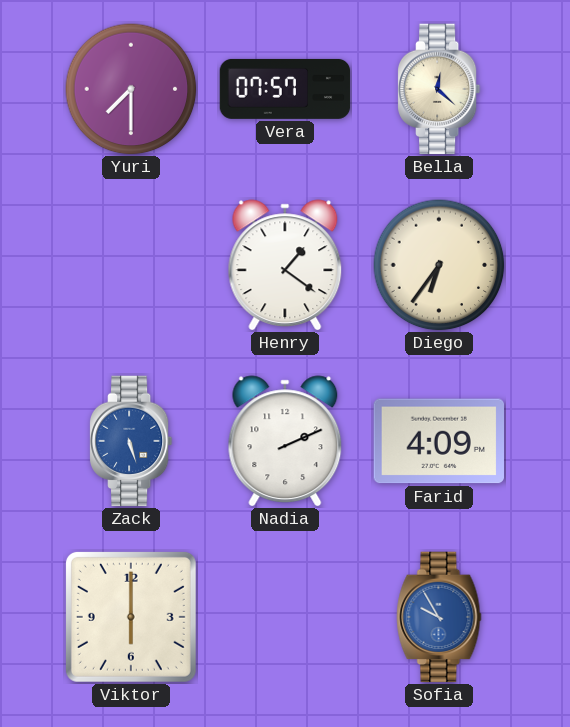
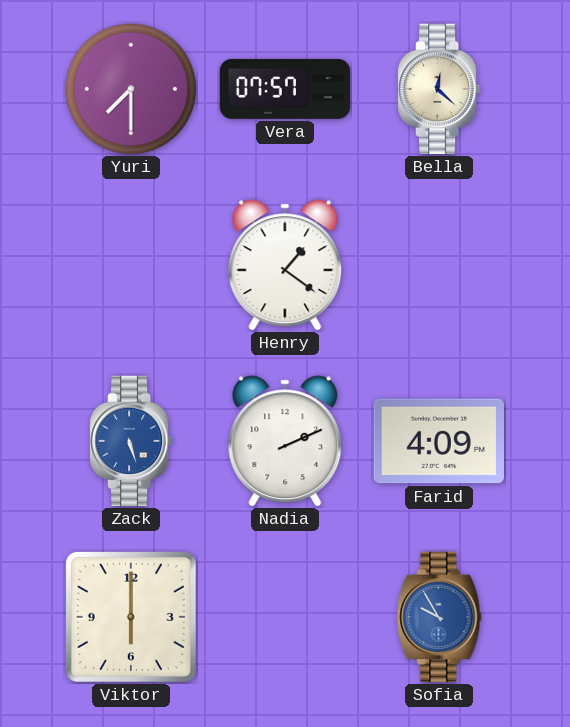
Diego: 6:36 -> none (439, 265)
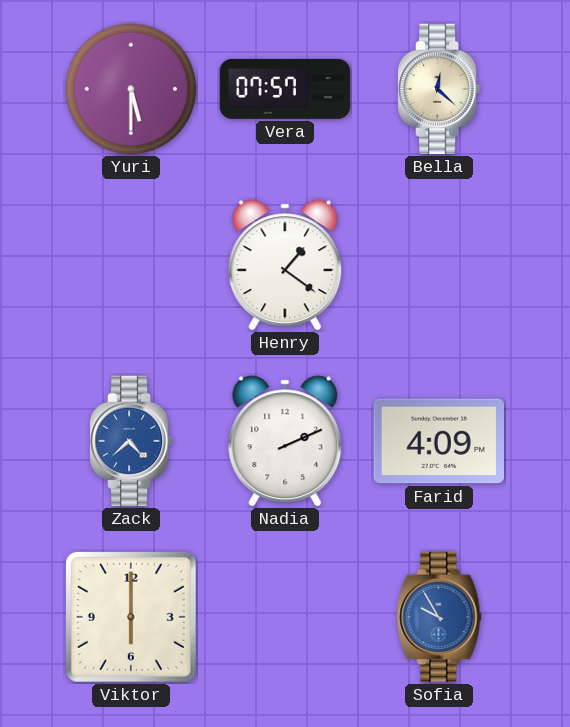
Yuri: 7:30 -> 5:30 (131, 89)
Zack: 5:27 -> 4:38 (131, 441)
